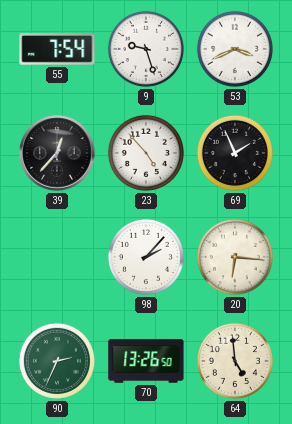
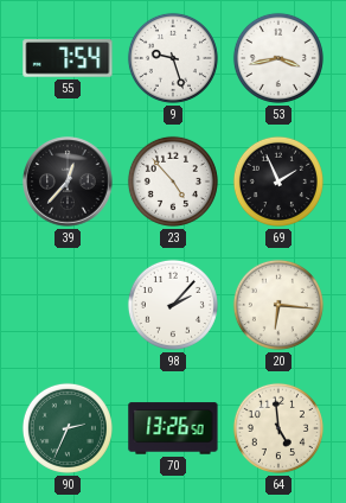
53: 3:41 -> 3:43 (278, 58)
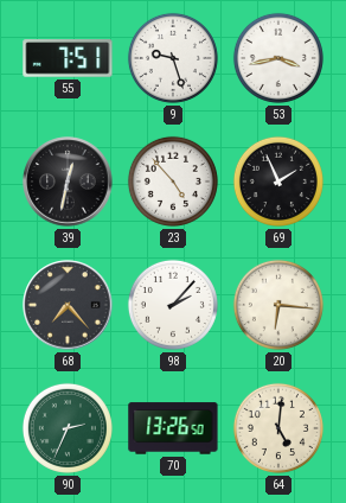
55: 7:54 -> 7:51 (68, 58)
39: 12:37 -> 12:32 (68, 182)
68: none -> 7:23 (68, 305)
64: 4:59 -> 5:01 (278, 428)
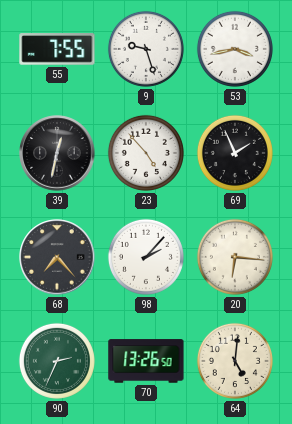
55: 7:51 -> 7:55 (57, 49)
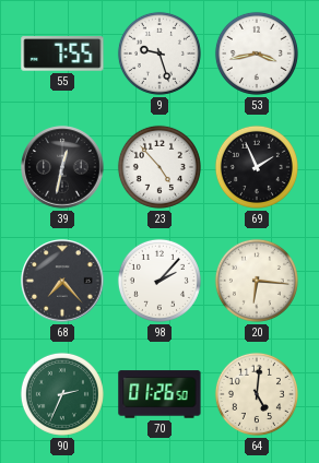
70: 13:26 -> 01:26 (159, 394)
